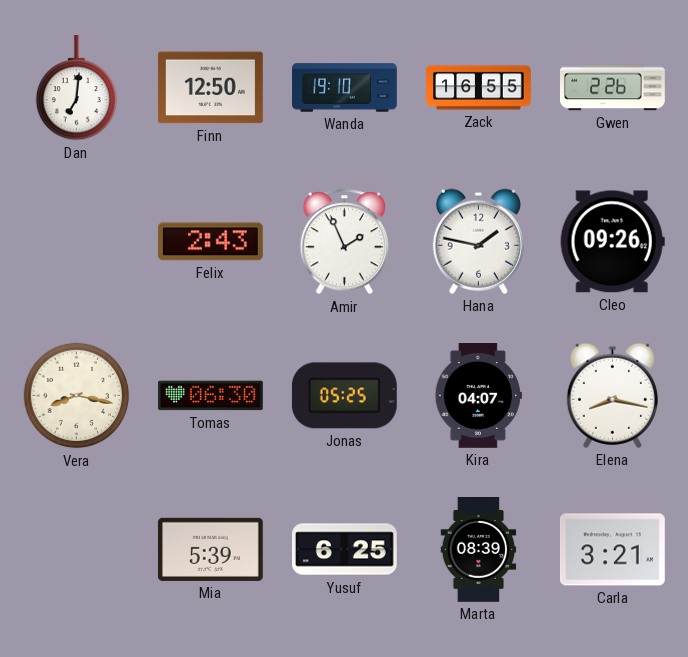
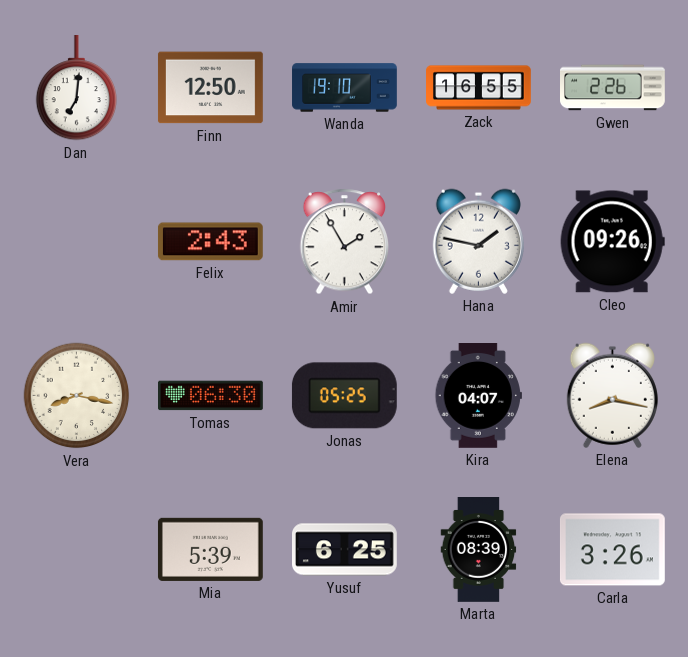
Amir: 1:56 -> 1:55 (345, 242)
Carla: 3:21 -> 3:26 (612, 550)
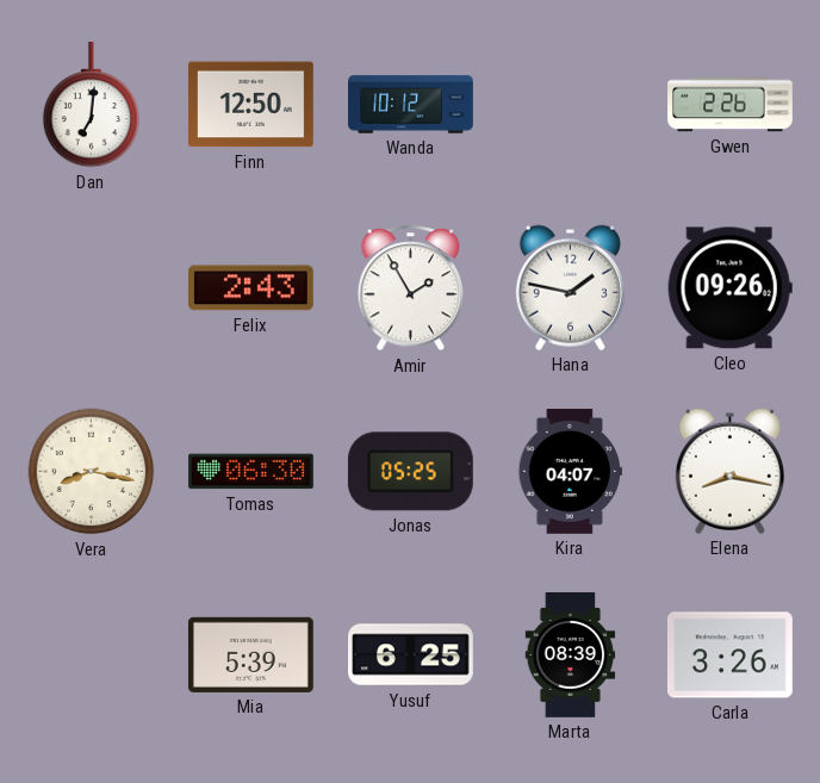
Wanda: 19:10 -> 10:12 (411, 105)
Zack: 16:55 -> none (479, 88)
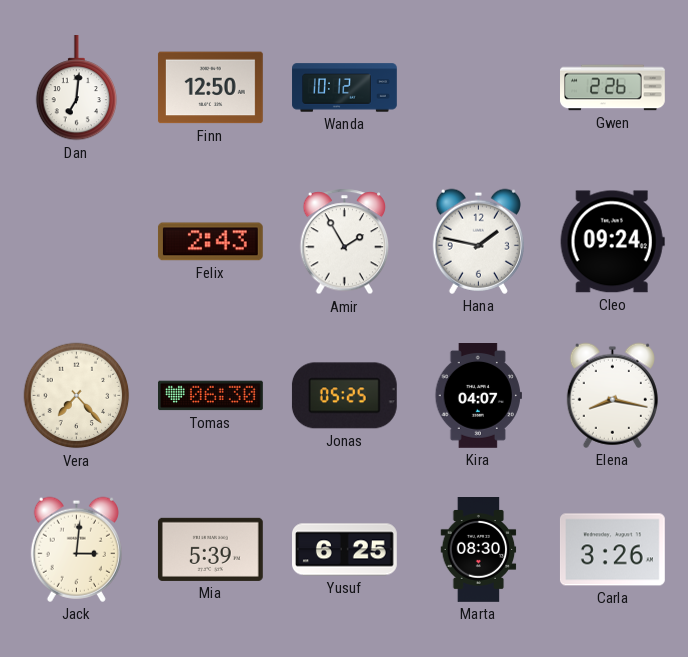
Cleo: 09:26 -> 09:24 (612, 242)
Vera: 8:17 -> 7:23 (77, 396)
Jack: none -> 3:01 (76, 549)
Marta: 08:39 -> 08:30 (479, 550)
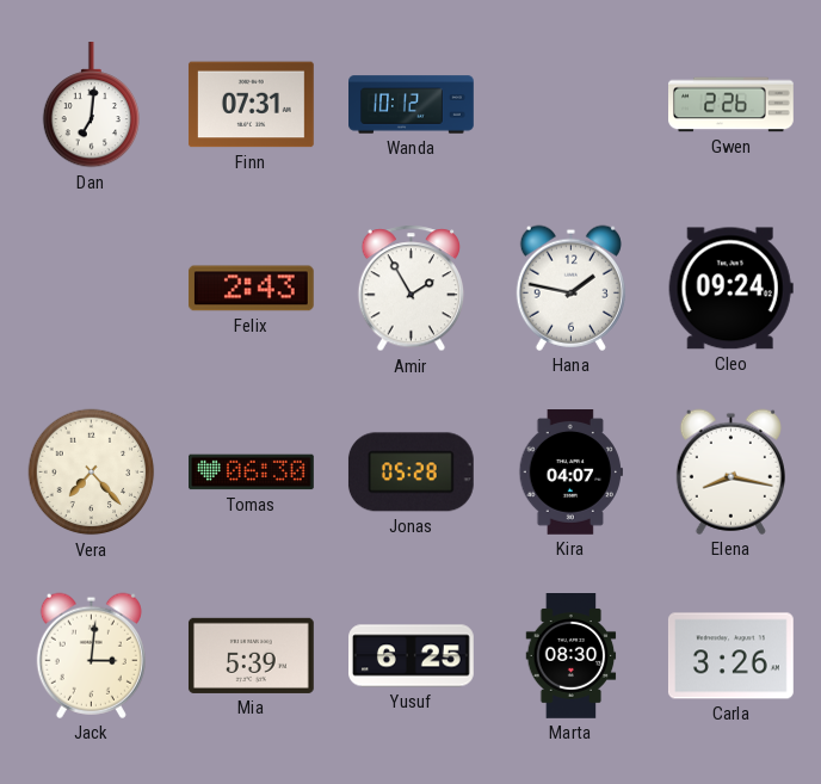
Finn: 12:50 -> 07:31 (251, 105)
Jonas: 05:25 -> 05:28 (410, 473)
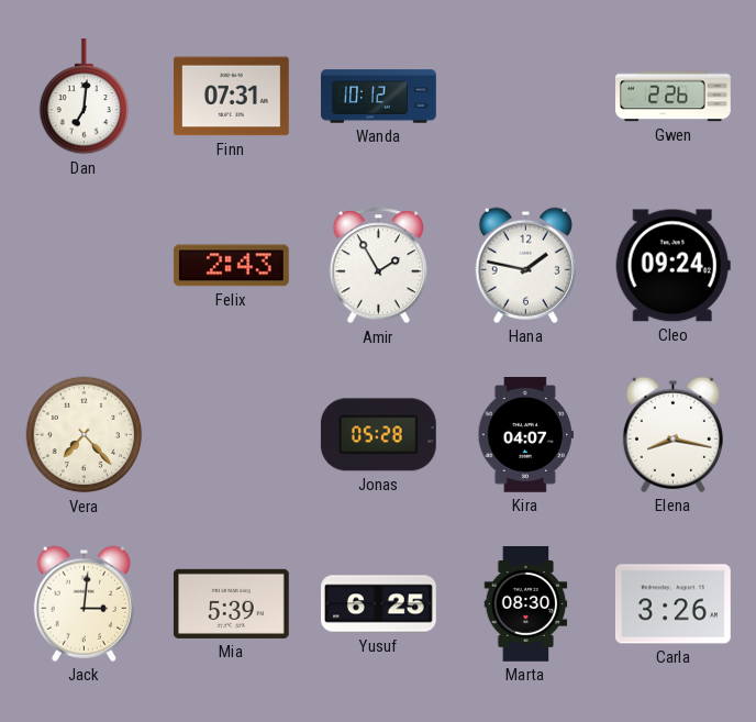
Tomas: 06:30 -> none (252, 473)
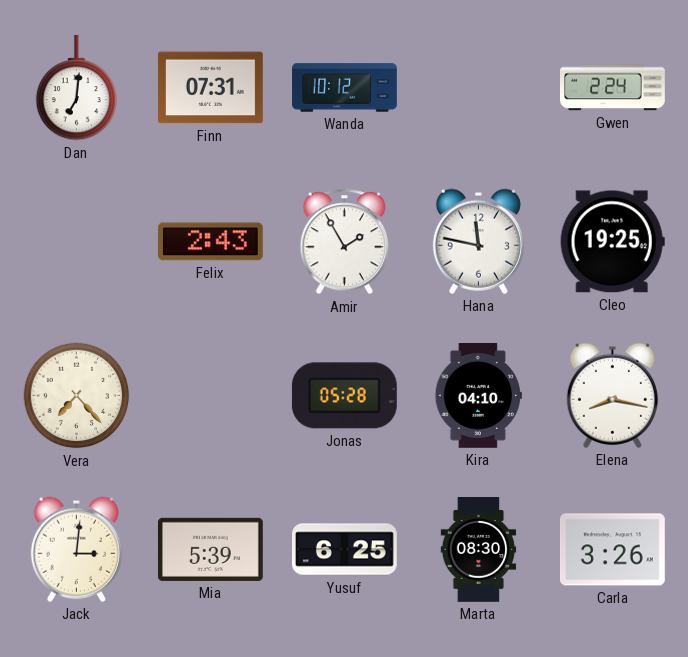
Gwen: 2:26 -> 2:24 (613, 88)
Hana: 1:47 -> 11:47 (478, 241)
Cleo: 09:24 -> 19:25 (612, 242)
Kira: 04:07 -> 04:10 (478, 396)
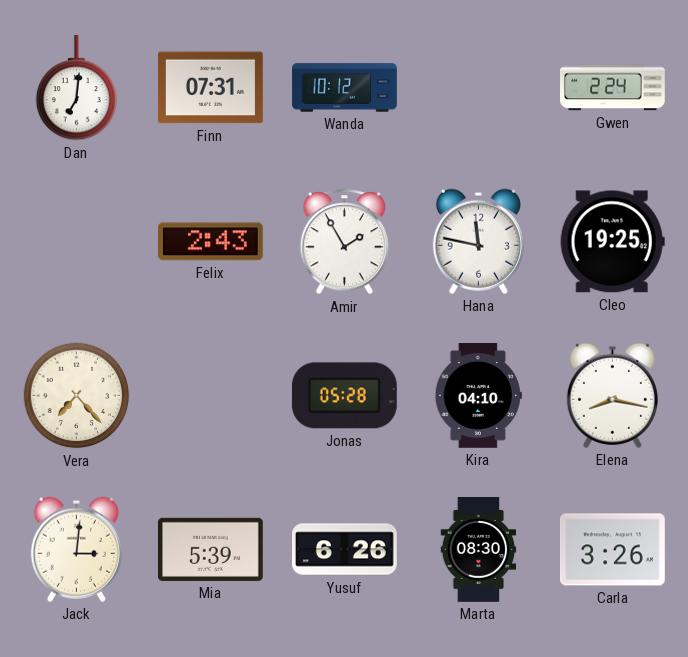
Yusuf: 6:25 -> 6:26 (345, 550)
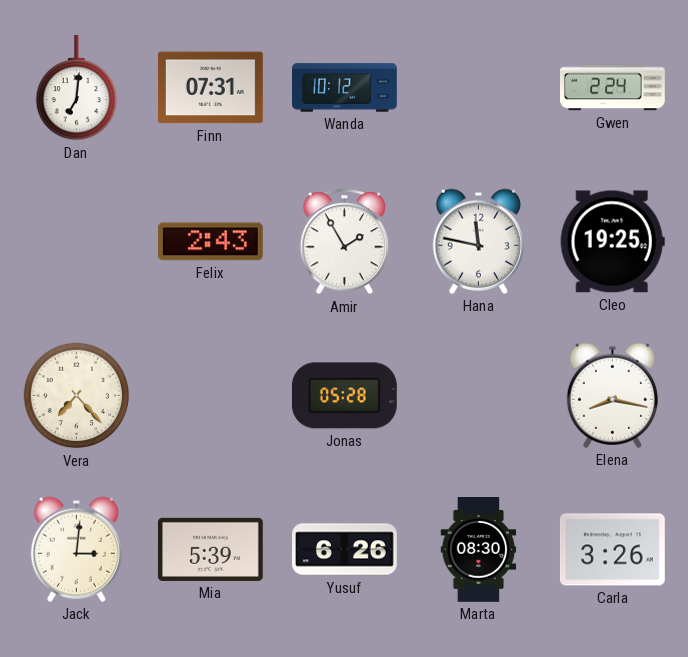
Kira: 04:10 -> none (478, 396)
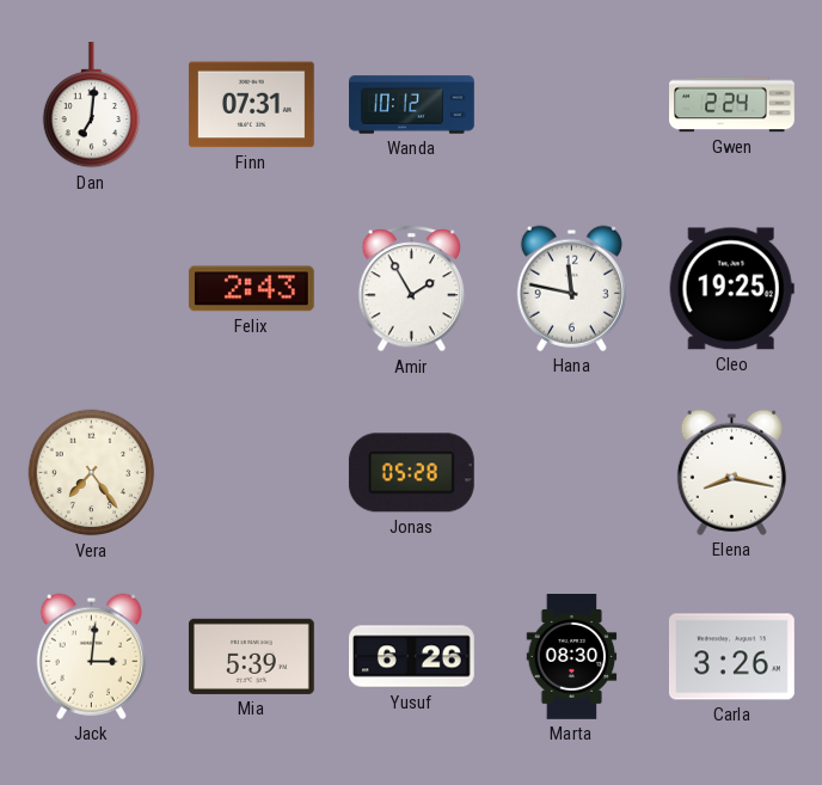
Vera: 7:23 -> 7:24 (92, 473)
